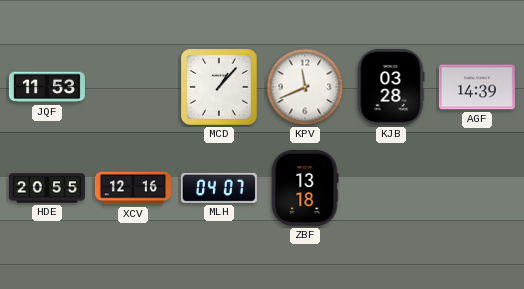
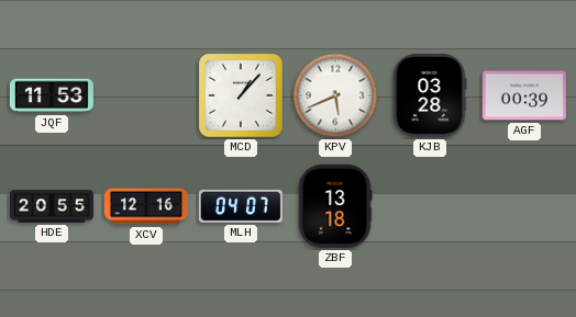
KPV: 11:41 -> 5:41 (335, 95)
AGF: 14:39 -> 00:39 (524, 95)
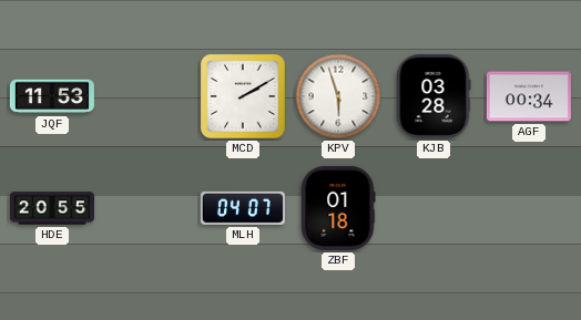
MCD: 1:07 -> 2:10 (244, 97)
KPV: 5:41 -> 5:57 (338, 96)
AGF: 00:39 -> 00:34 (529, 96)
XCV: 12:16 -> none (146, 206)
ZBF: 13:18 -> 01:18 (338, 208)
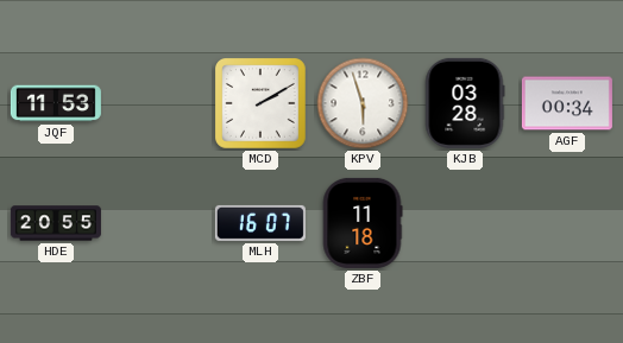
MLH: 04:07 -> 16:07 (260, 223)
ZBF: 01:18 -> 11:18 (363, 223)
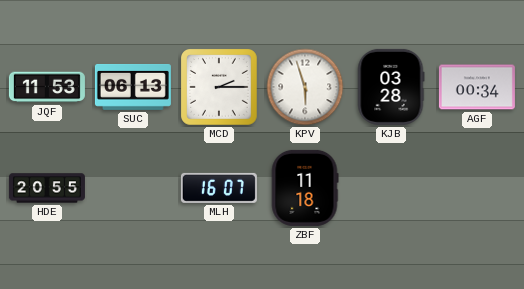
SUC: none -> 06:13 (133, 87)
MCD: 2:10 -> 2:15 (220, 88)
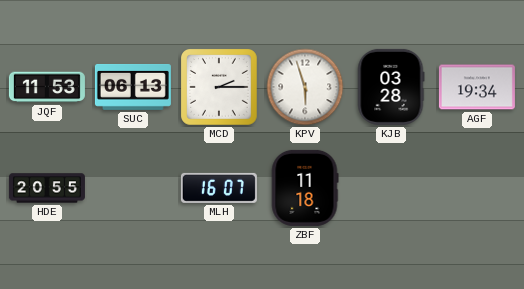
AGF: 00:34 -> 19:34 (477, 87)
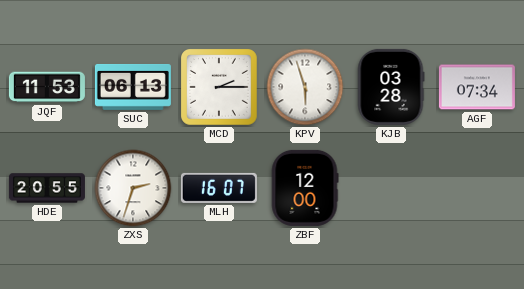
AGF: 19:34 -> 07:34 (477, 87)
ZXS: none -> 2:33 (133, 188)
ZBF: 11:18 -> 12:00 (305, 188)
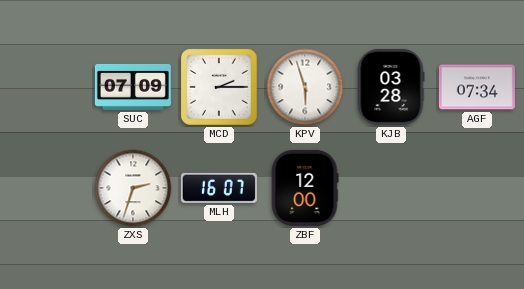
JQF: 11:53 -> none (47, 87)
SUC: 06:13 -> 07:09 (133, 87)
HDE: 20:55 -> none (47, 188)
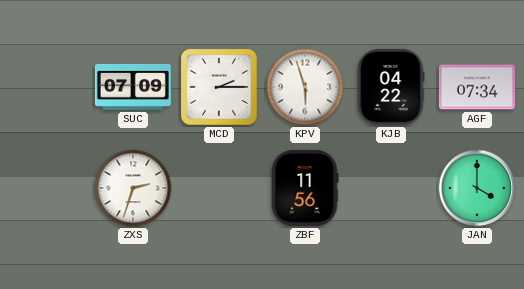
KJB: 03:28 -> 04:22 (391, 87)
MLH: 16:07 -> none (219, 188)
ZBF: 12:00 -> 11:56 (305, 188)
JAN: none -> 4:00 (477, 188)
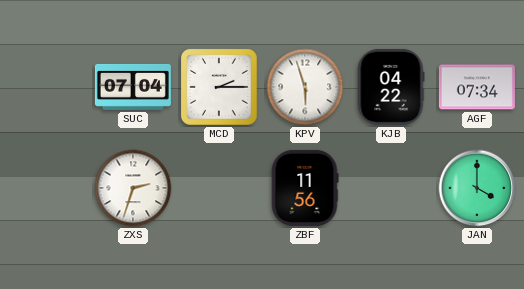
SUC: 07:09 -> 07:04 (133, 87)
